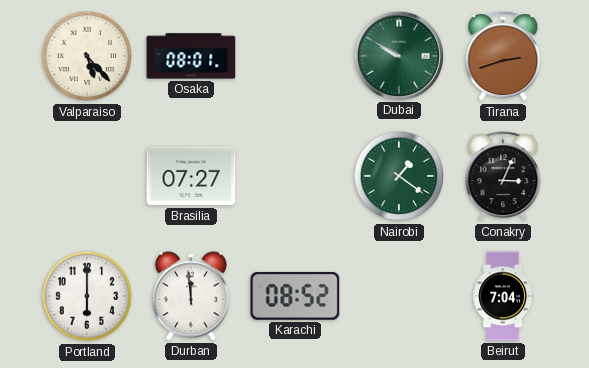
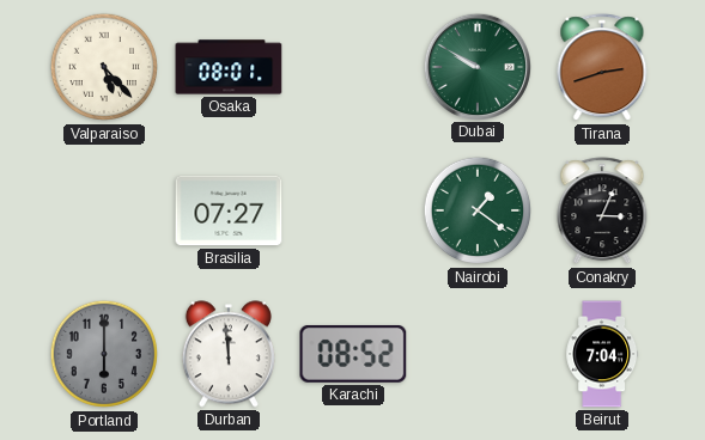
Portland dial: white -> grey (104, 354)
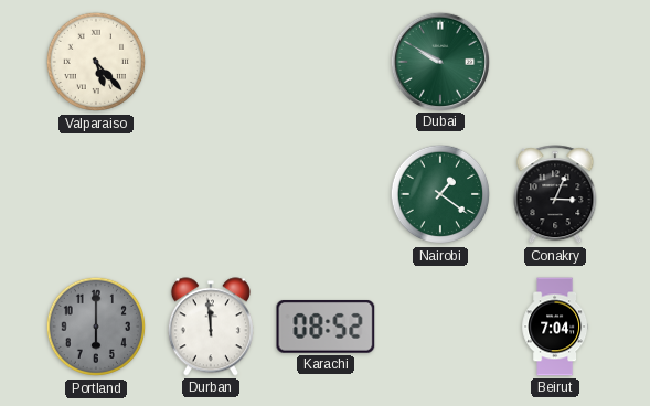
Osaka: 08:01 -> none (229, 67)
Tirana: 2:42 -> none (602, 68)
Brasilia: 07:27 -> none (229, 210)
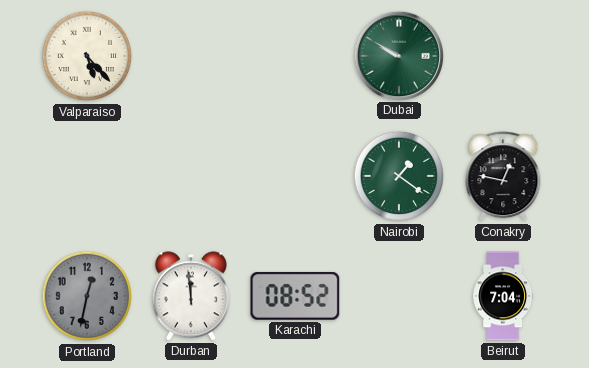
Conakry: 3:04 -> 12:47 (503, 177)
Portland: 6:00 -> 12:32 (87, 296)
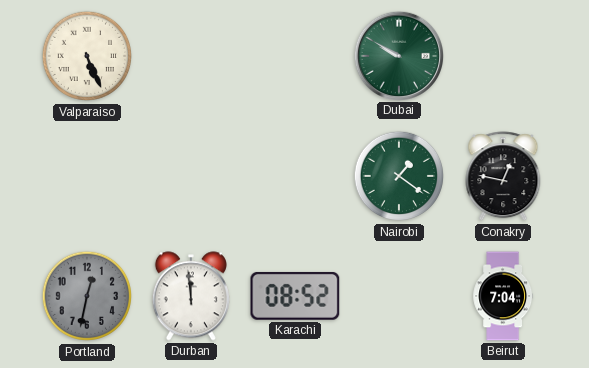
Valparaiso: 5:23 -> 5:26 (87, 56)
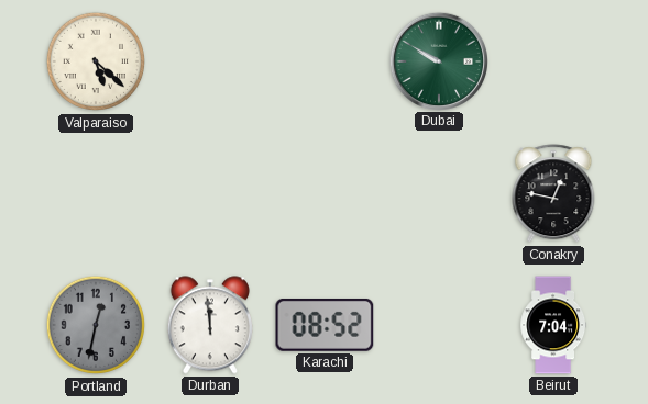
Valparaiso: 5:26 -> 5:22 (96, 61)
Nairobi: 1:21 -> none (399, 176)
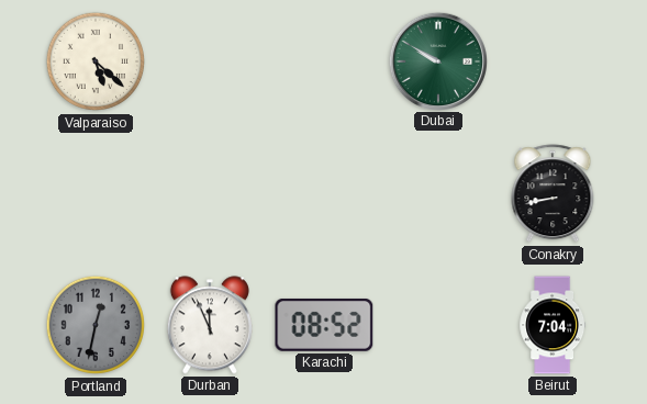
Conakry: 12:47 -> 8:43 (553, 194)
Durban: 11:59 -> 11:56 (210, 325)
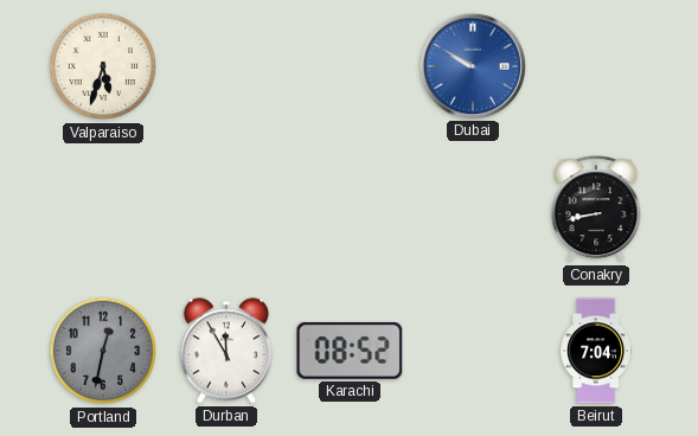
Valparaiso: 5:22 -> 5:33 (103, 66)
Dubai dial: green -> blue (472, 65)
Durban: 11:56 -> 11:55 (226, 351)
